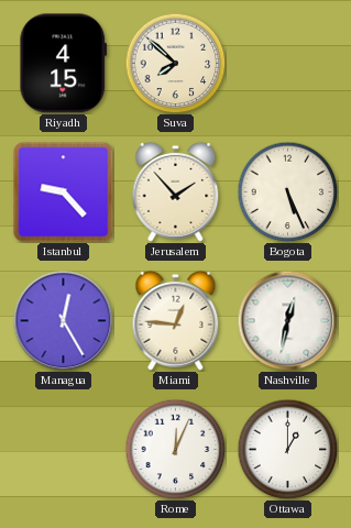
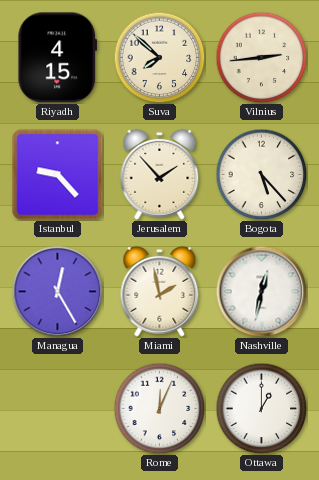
Vilnius: none -> 2:44 (261, 57)
Bogota: 5:26 -> 5:23 (261, 174)
Miami: 12:46 -> 1:58 (160, 291)
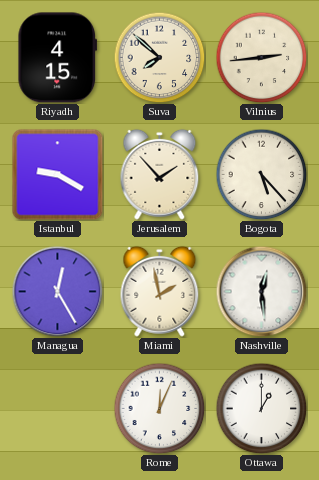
Istanbul: 9:23 -> 9:20 (58, 175)
Nashville: 12:32 -> 12:29 (261, 291)
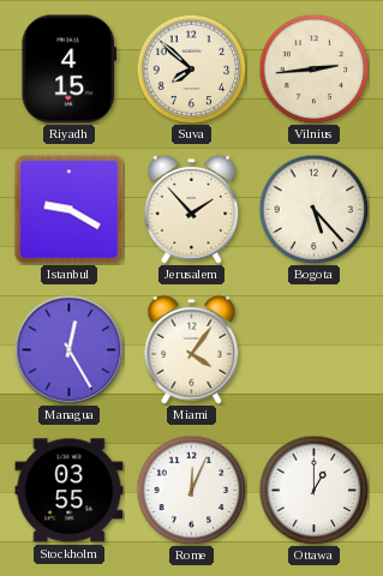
Miami: 1:58 -> 4:06 (192, 349)
Nashville: 12:29 -> none (261, 291)
Stockholm: none -> 03:55 (70, 491)
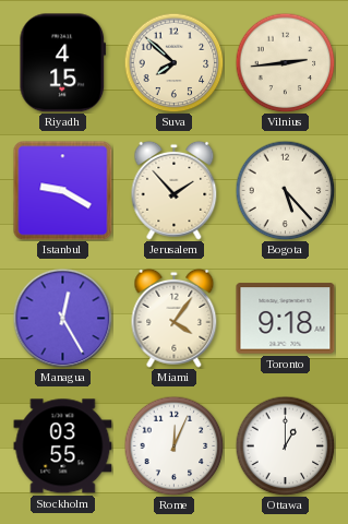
Toronto: none -> 9:18 (286, 319)
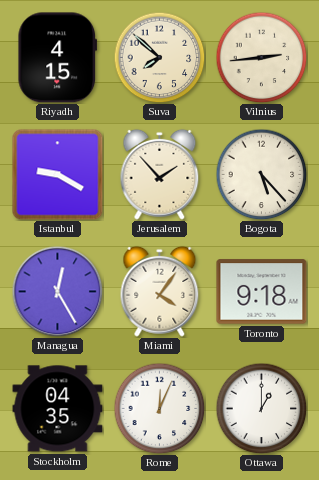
Stockholm: 03:55 -> 04:35 (58, 409)
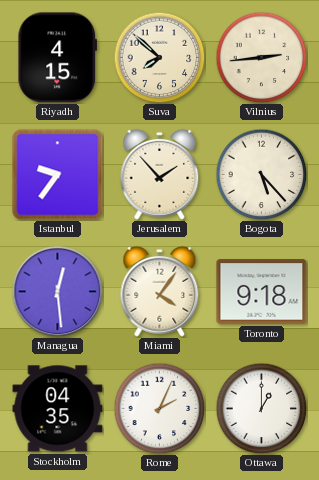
Istanbul: 9:20 -> 9:36 (58, 175)
Managua: 12:25 -> 12:29 (57, 291)
Rome: 12:04 -> 2:04 (159, 408)
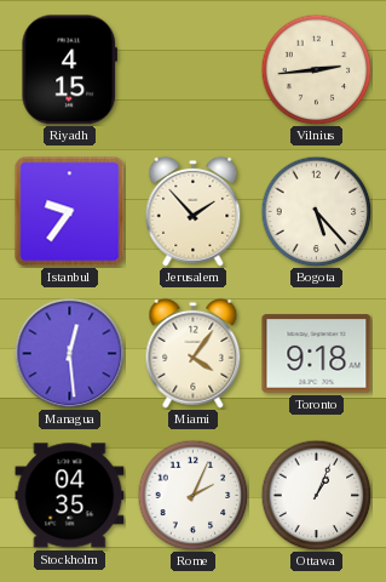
Suva: 7:52 -> none (159, 57)
Ottawa: 1:00 -> 1:04 (316, 495)
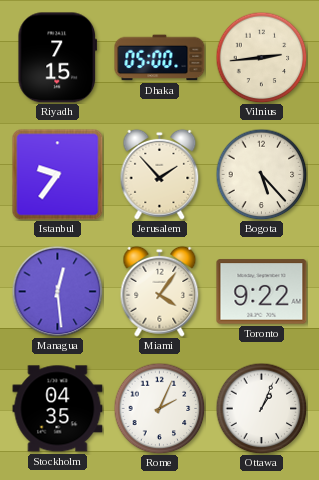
Riyadh: 4:15 -> 7:15 (58, 58)
Dhaka: none -> 05:00 (160, 58)
Toronto: 9:18 -> 9:22 (262, 292)
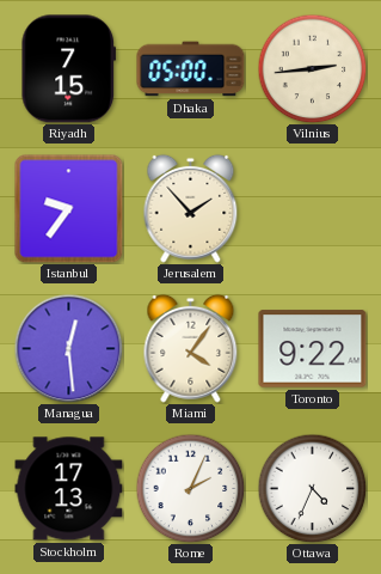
Bogota: 5:23 -> none (261, 174)
Stockholm: 04:35 -> 17:13 (69, 489)
Ottawa: 1:04 -> 4:34 (312, 488)
